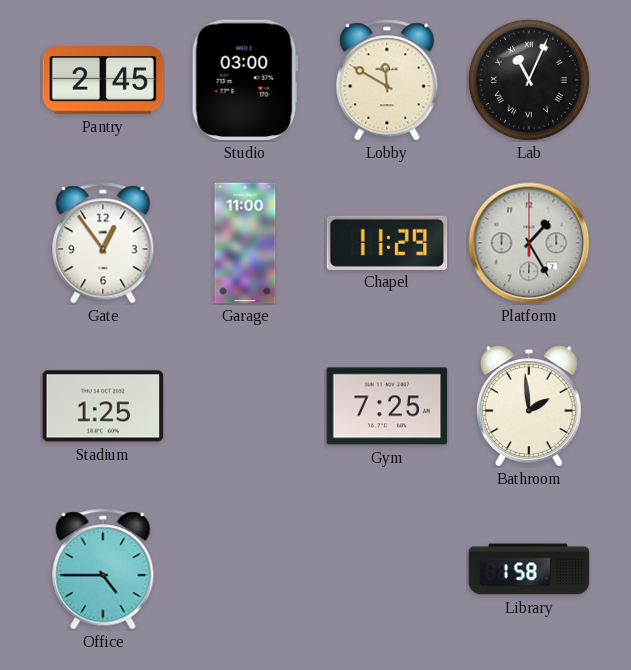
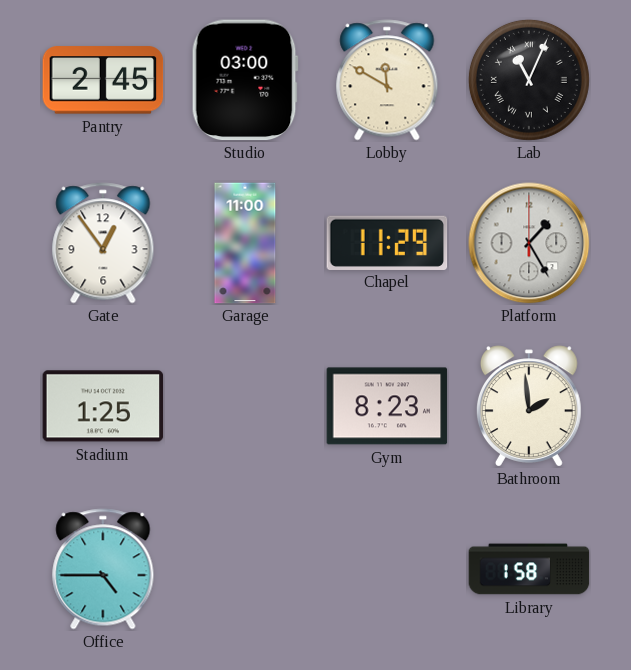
Gym: 7:25 -> 8:23 (387, 406)
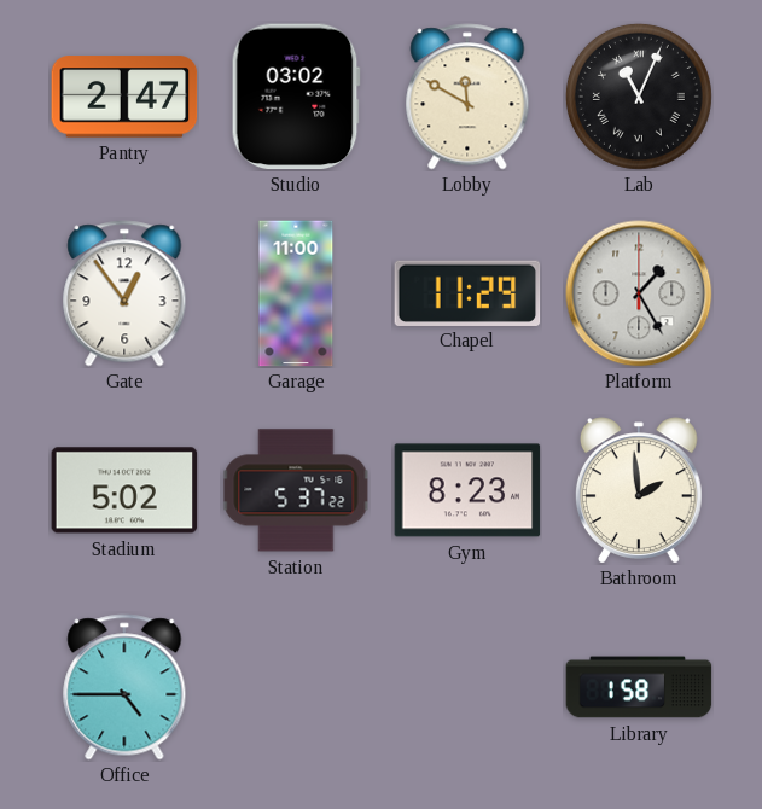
Pantry: 2:45 -> 2:47 (124, 97)
Studio: 03:00 -> 03:02 (296, 97)
Stadium: 1:25 -> 5:02 (124, 490)
Station: none -> 5:37 (296, 490)
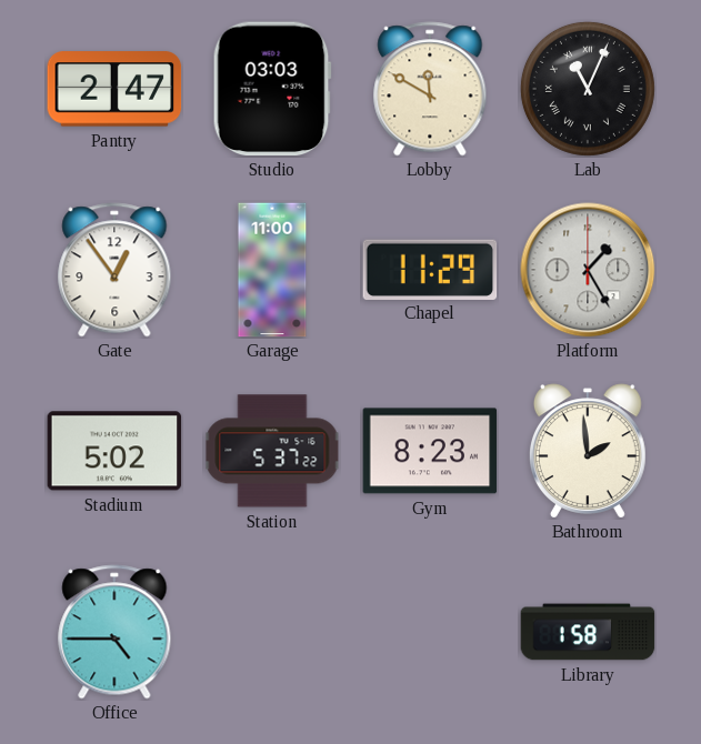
Studio: 03:02 -> 03:03 (272, 89)
